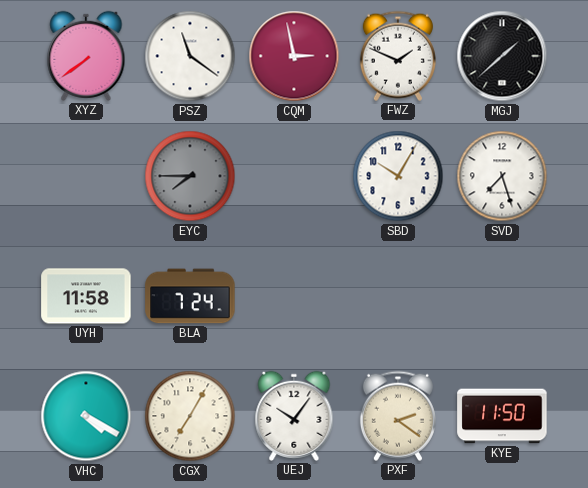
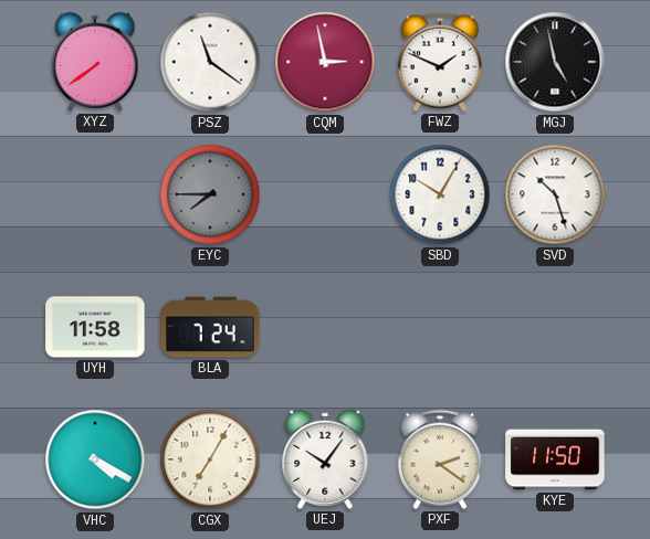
MGJ: 1:38 -> 4:58 (555, 62)
SVD: 7:27 -> 10:27 (555, 194)
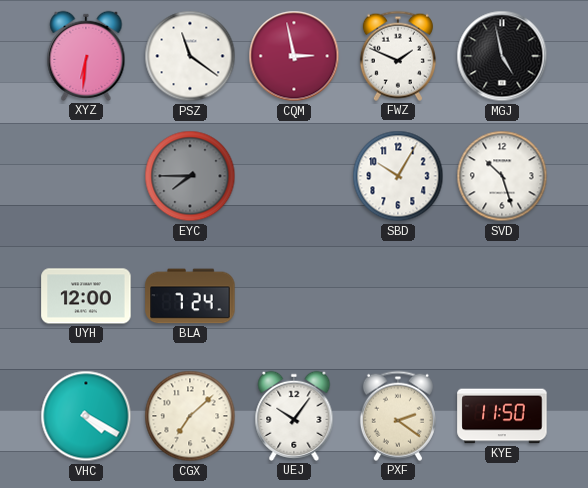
XYZ: 7:39 -> 6:31 (86, 56)
UYH: 11:58 -> 12:00 (86, 296)
CGX: 7:05 -> 7:08 (190, 416)
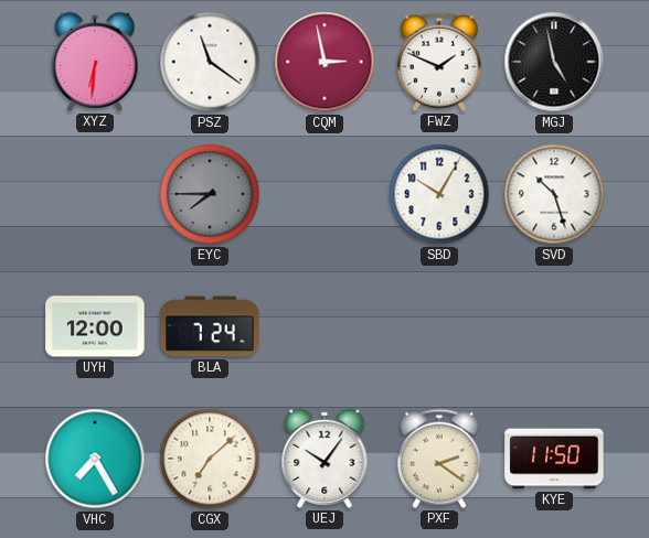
VHC: 4:20 -> 7:25 (95, 459)
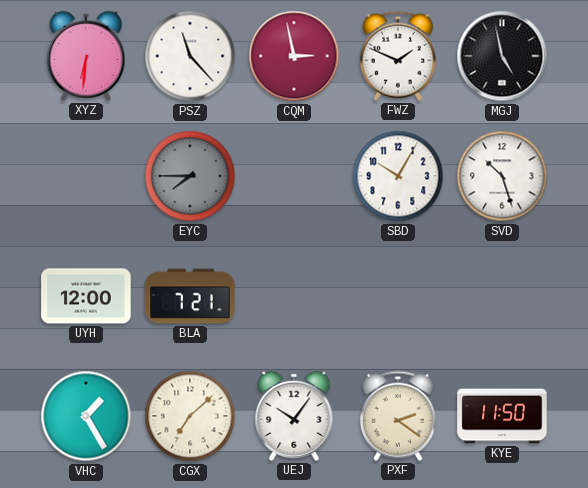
PSZ: 11:21 -> 11:23 (190, 56)
BLA: 7:24 -> 7:21 (190, 296)
VHC: 7:25 -> 1:25 (86, 416)
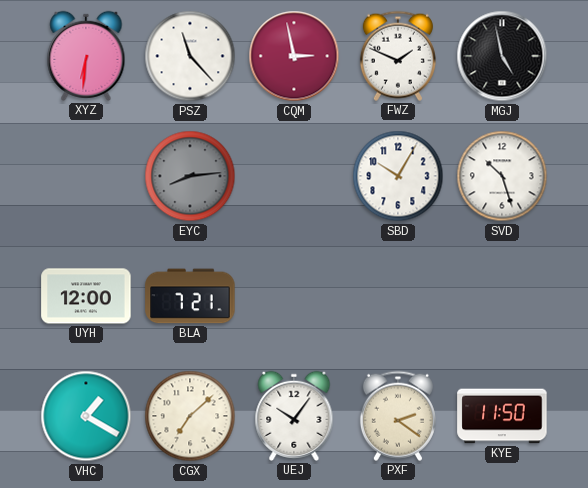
EYC: 7:45 -> 8:14 (190, 176)
VHC: 1:25 -> 1:20 (86, 416)
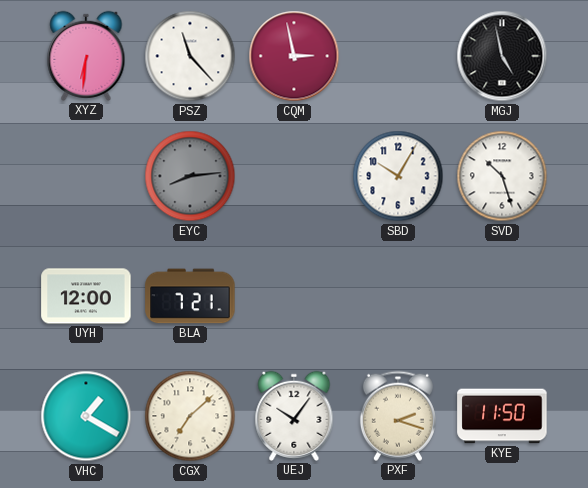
FWZ: 1:49 -> none (398, 56)
PXF: 2:21 -> 2:18 (398, 416)
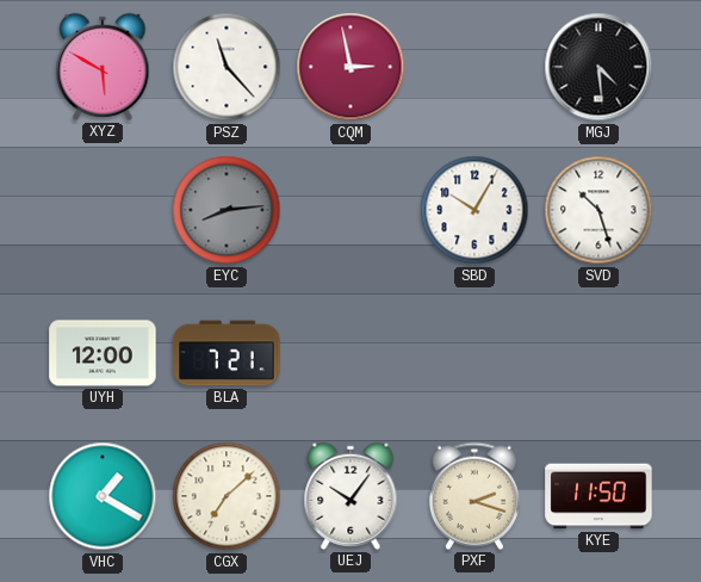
XYZ: 6:31 -> 5:50 (103, 67)
MGJ: 4:58 -> 4:29 (598, 67)
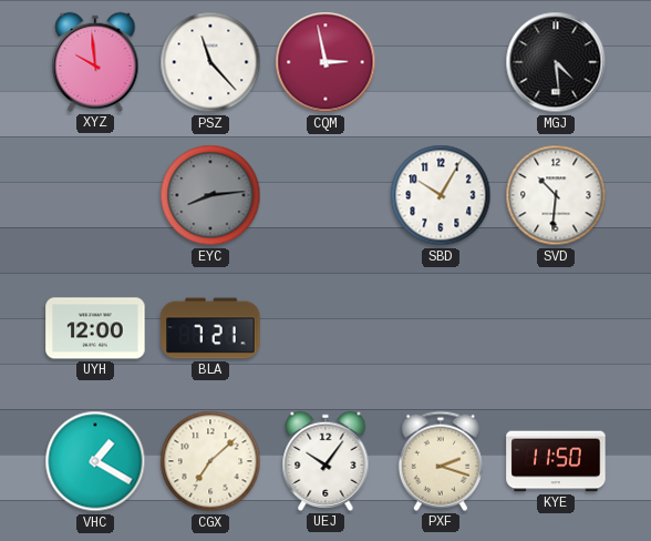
XYZ: 5:50 -> 9:59 (95, 62)
SVD: 10:27 -> 10:31 (556, 195)
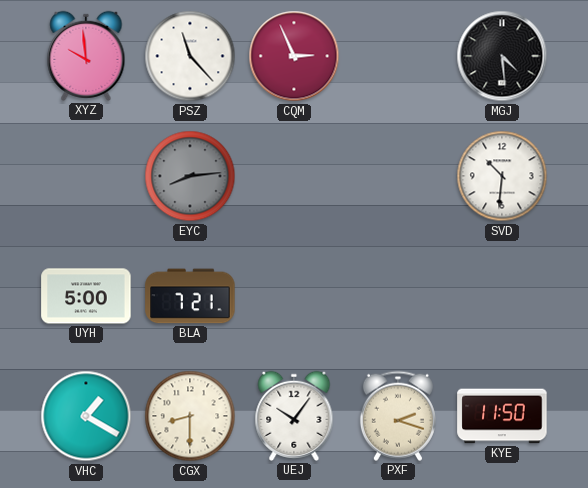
CQM: 2:58 -> 2:56 (294, 56)
SBD: 10:05 -> none (441, 195)
UYH: 12:00 -> 5:00 (86, 296)
CGX: 7:08 -> 8:30 (190, 416)
